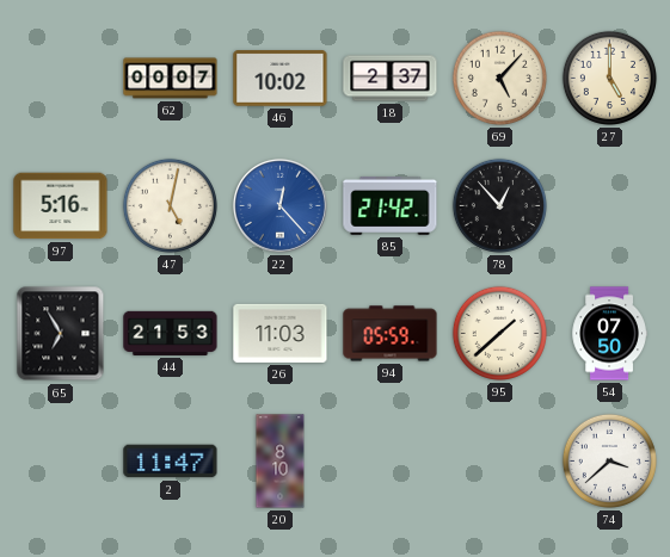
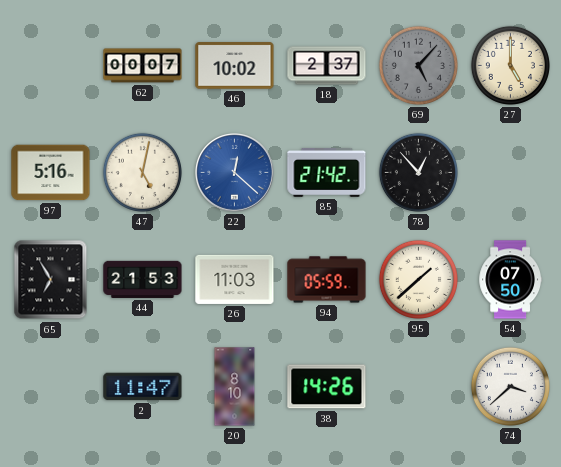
69 dial: cream -> grey (418, 65)
22: 12:23 -> 12:22 (234, 172)
38: none -> 14:26 (327, 387)
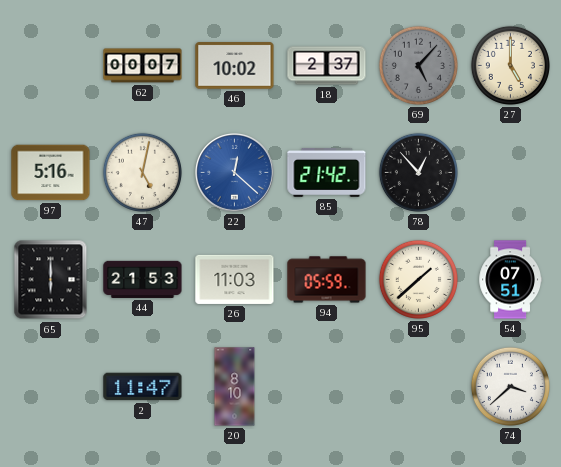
65: 6:55 -> 6:00 (51, 280)
54: 07:50 -> 07:51 (510, 280)
38: 14:26 -> none (327, 387)
